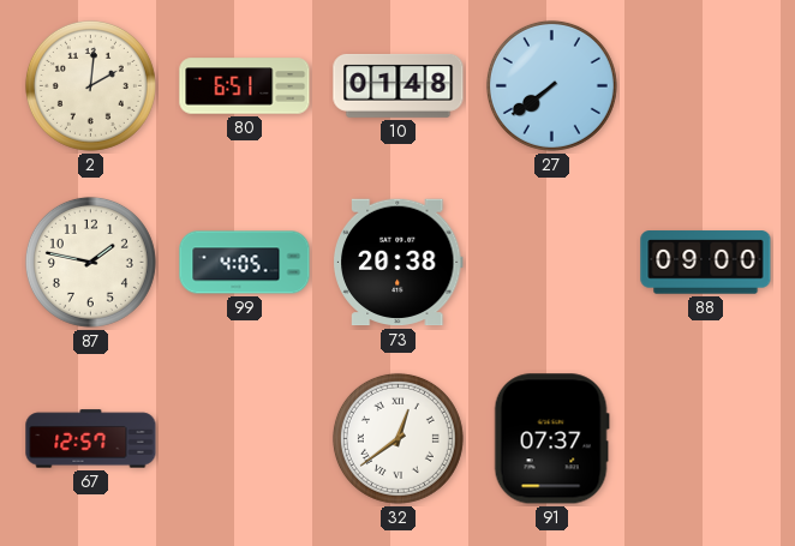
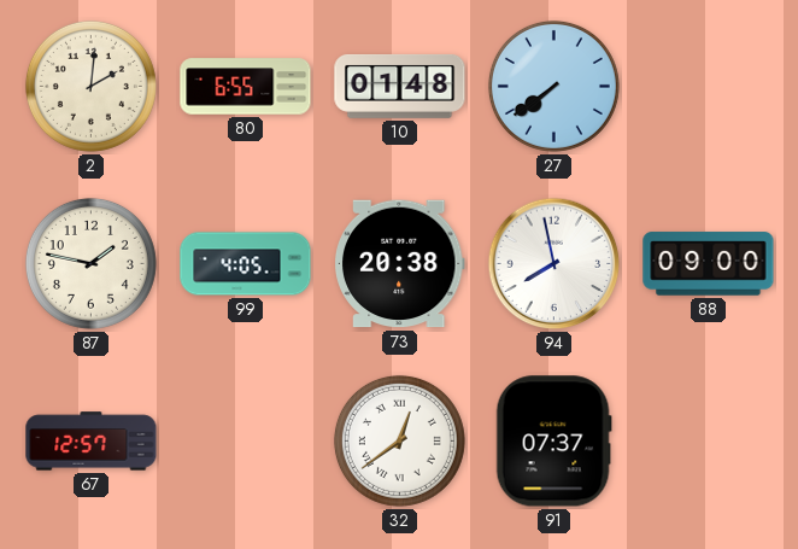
80: 6:51 -> 6:55 (246, 87)
94: none -> 7:58 (555, 264)
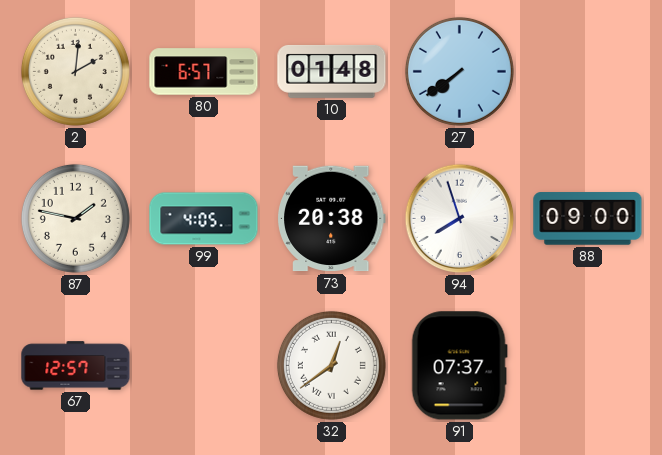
80: 6:55 -> 6:57 (204, 72)
94: 7:58 -> 7:57 (460, 219)
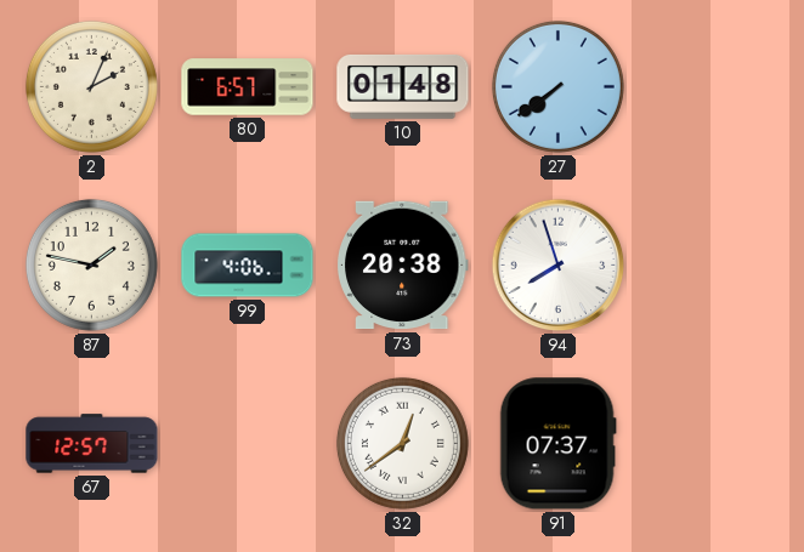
2: 2:01 -> 2:04 (91, 86)
99: 4:05 -> 4:06 (248, 266)
88: 09:00 -> none (588, 219)
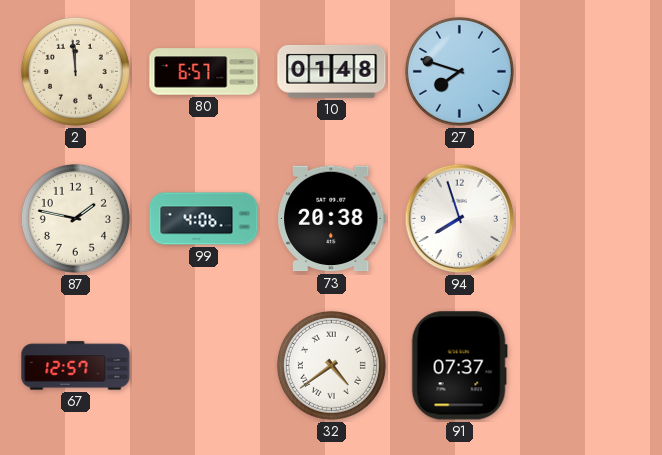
2: 2:04 -> 11:59 (75, 71)
27: 7:39 -> 7:48 (459, 71)
32: 12:39 -> 4:39 (331, 365)
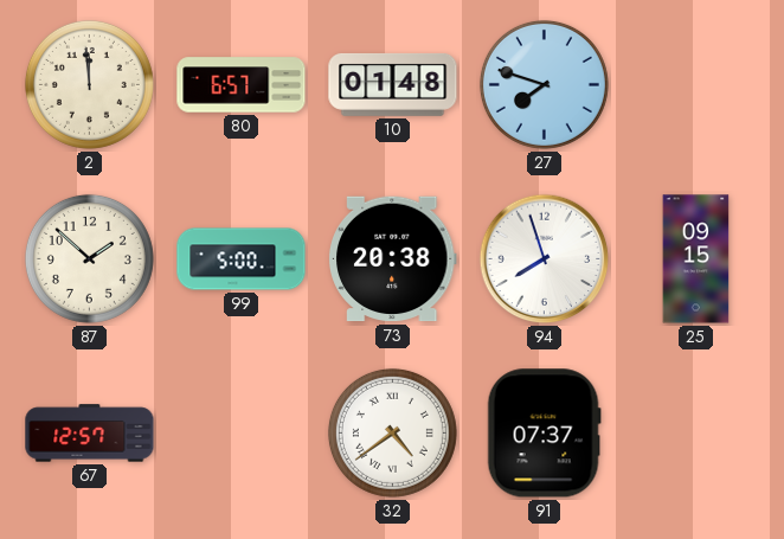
87: 1:47 -> 1:52 (89, 258)
99: 4:06 -> 5:00 (242, 259)
25: none -> 09:15 (696, 259)
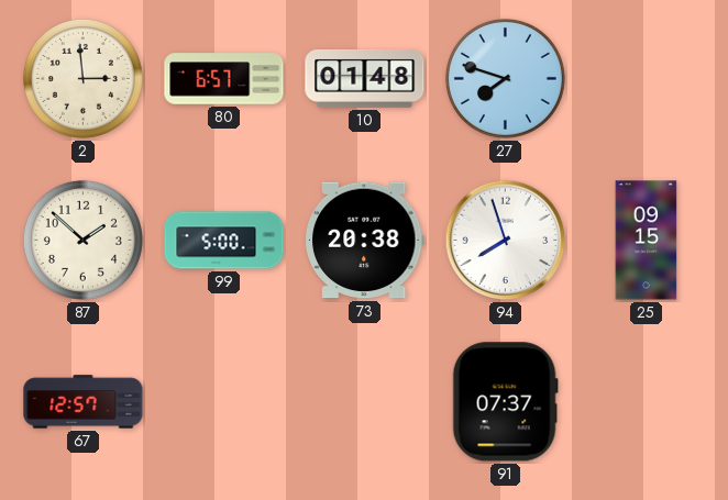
2: 11:59 -> 2:59 (82, 78)
32: 4:39 -> none (392, 432)
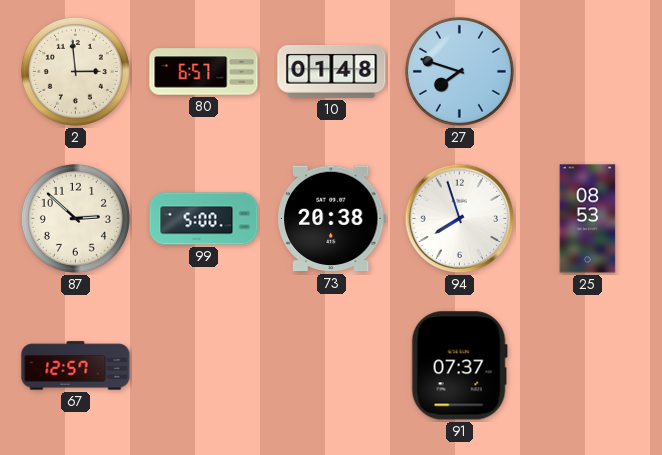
87: 1:52 -> 2:52 (75, 218)
25: 09:15 -> 08:53 (588, 219)
